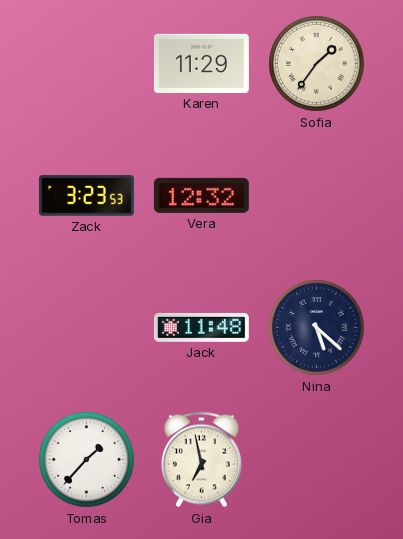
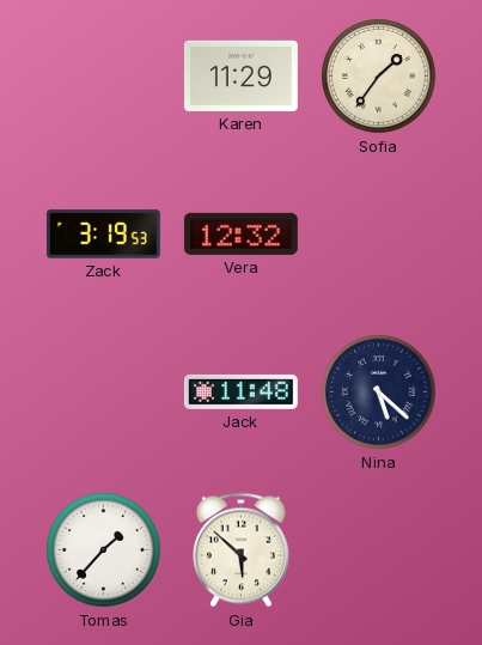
Zack: 3:23 -> 3:19 (103, 235)
Gia: 6:58 -> 5:52 (240, 550)
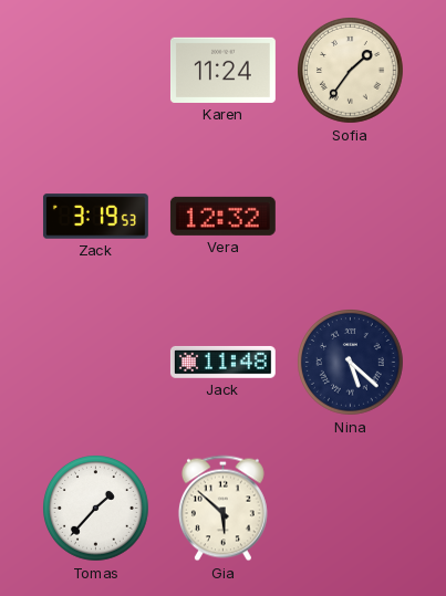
Karen: 11:29 -> 11:24 (222, 70)
